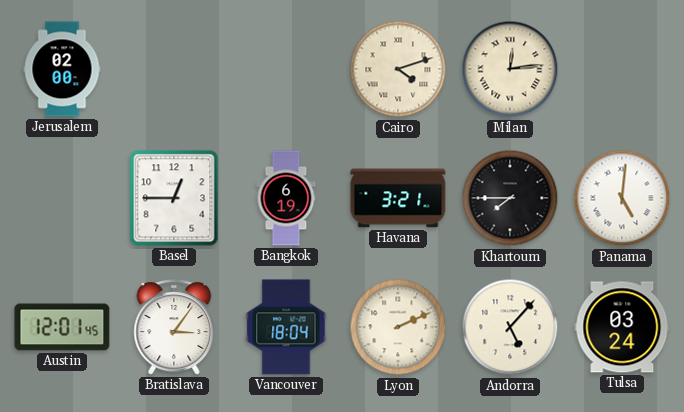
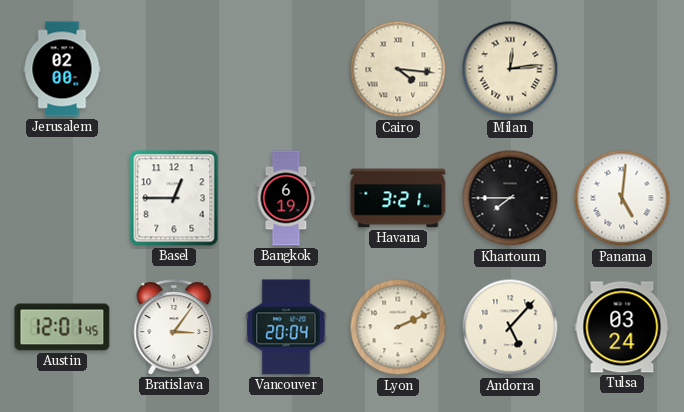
Cairo: 4:12 -> 4:16 (398, 69)
Vancouver: 18:04 -> 20:04 (286, 327)
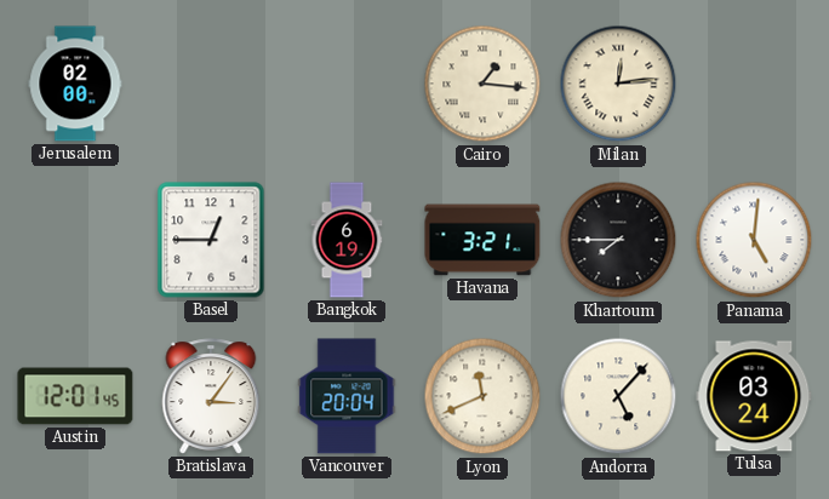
Cairo: 4:16 -> 1:16 (482, 84)
Lyon: 2:11 -> 11:41 (482, 396)
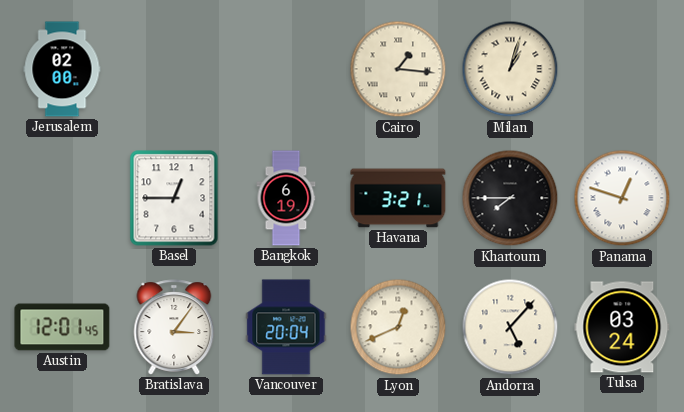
Milan: 12:14 -> 1:03 (510, 69)
Panama: 5:01 -> 12:48 (622, 198)
Lyon: 11:41 -> 12:41 (398, 327)
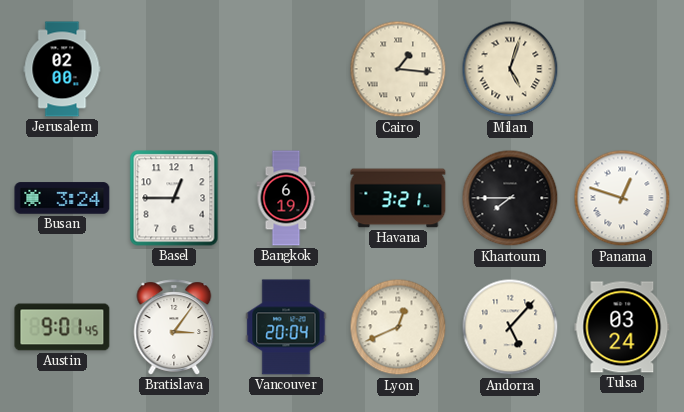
Milan: 1:03 -> 5:03 (510, 69)
Busan: none -> 3:24 (62, 198)
Austin: 12:01 -> 9:01 (62, 327)
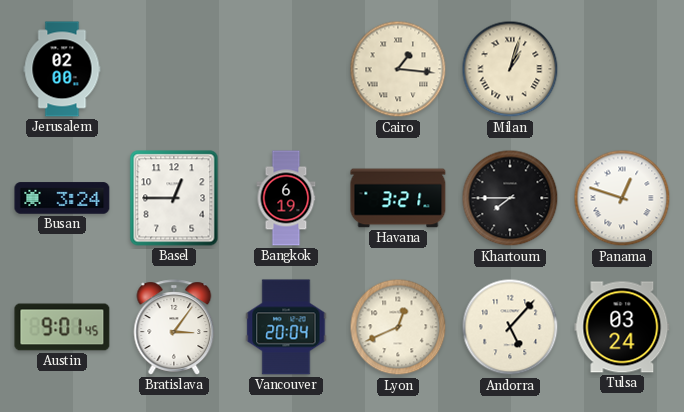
Milan: 5:03 -> 1:03 (510, 69)
